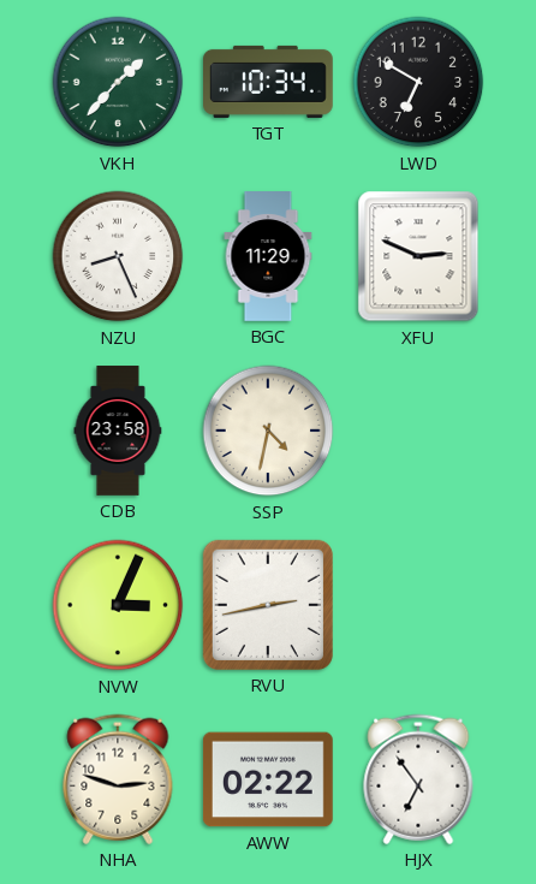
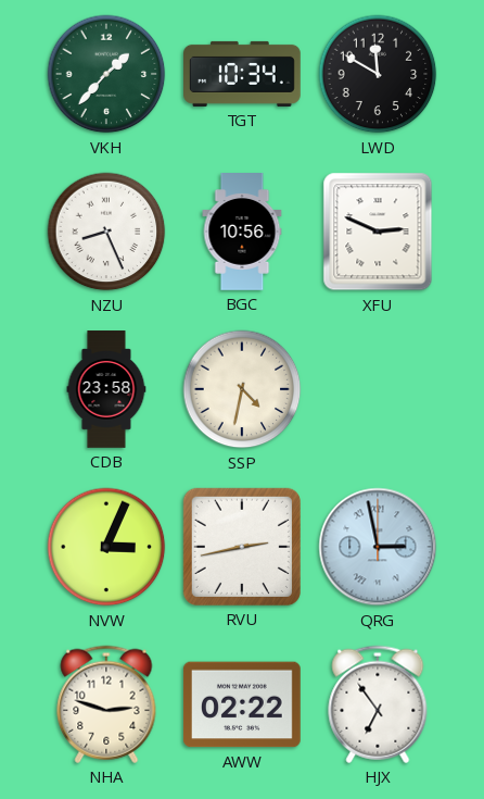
LWD: 6:50 -> 11:50 (378, 74)
BGC: 11:29 -> 10:56 (242, 233)
QRG: none -> 2:58 (378, 547)
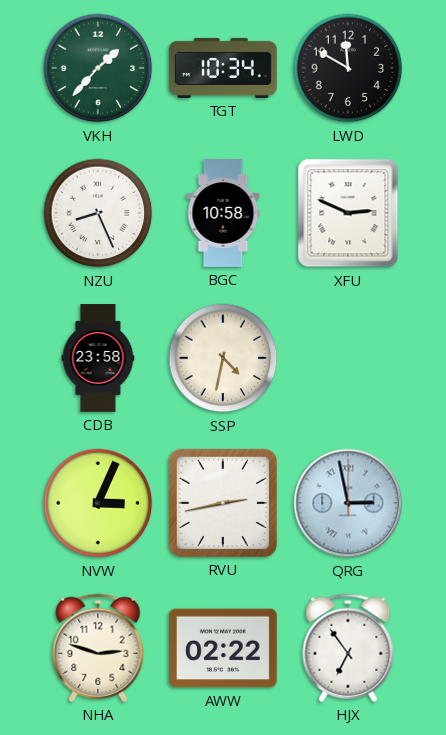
BGC: 10:56 -> 10:58 (223, 214)
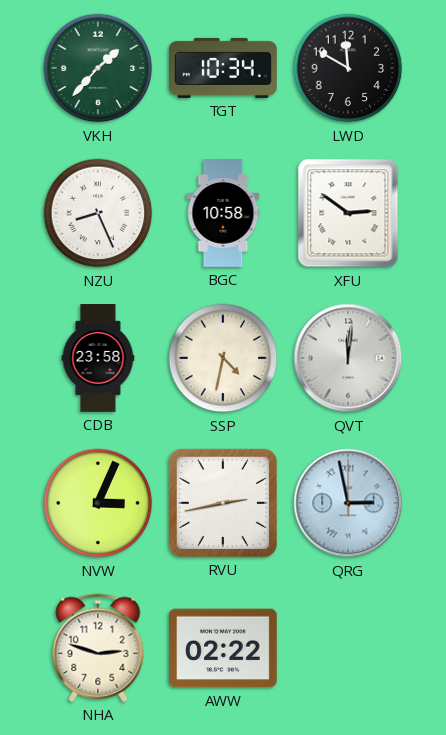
XFU: 2:49 -> 2:51 (348, 213)
QVT: none -> 12:01 (348, 358)
HJX: 6:54 -> none (348, 648)
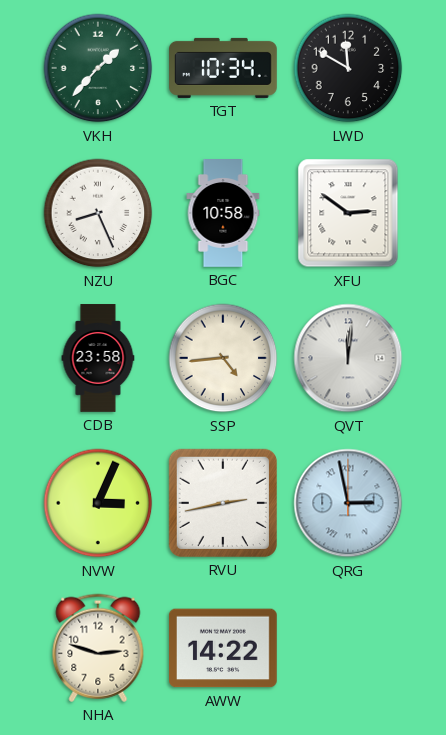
SSP: 4:32 -> 4:44 (223, 358)
AWW: 02:22 -> 14:22 (223, 648)
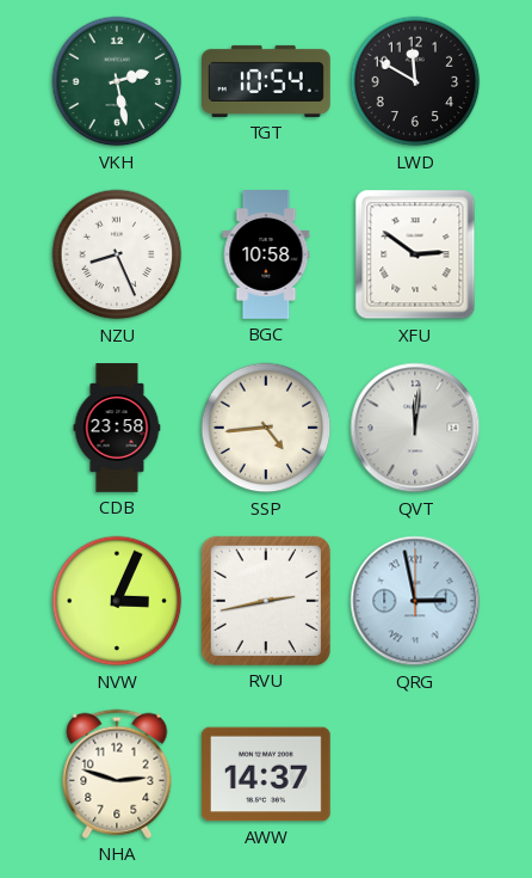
VKH: 1:37 -> 2:28 (117, 81)
TGT: 10:34 -> 10:54 (267, 81)
AWW: 14:22 -> 14:37 (266, 774)
